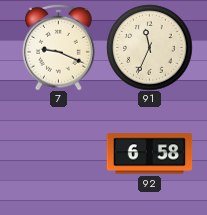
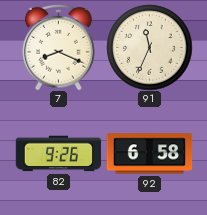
7: 9:19 -> 8:19 (59, 47)
82: none -> 9:26 (58, 154)
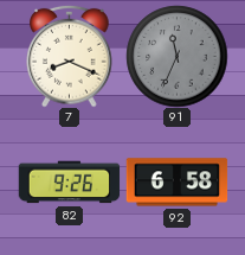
91 dial: cream -> grey (176, 56)
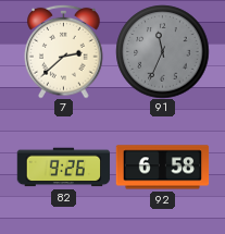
7: 8:19 -> 2:38 (64, 51)
